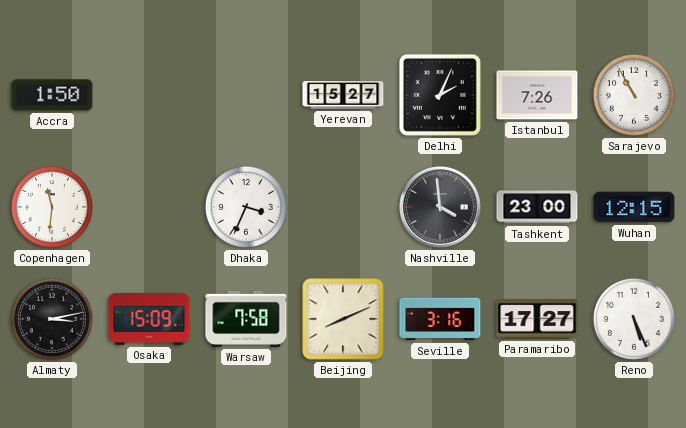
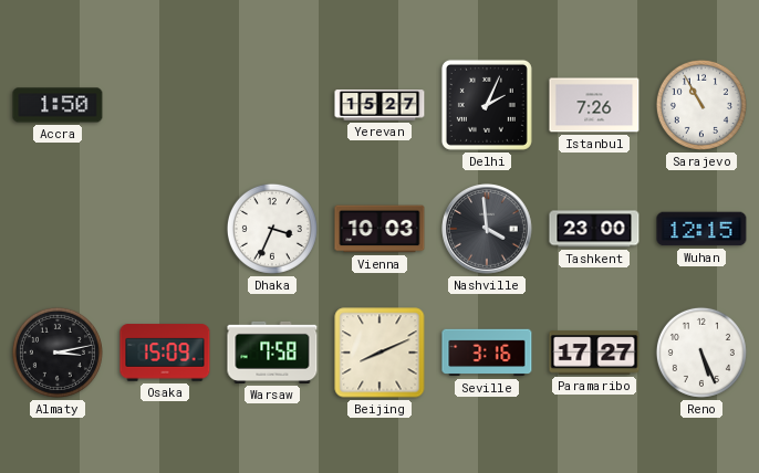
Copenhagen: 11:31 -> none (52, 207)
Vienna: none -> 10:03 (379, 229)
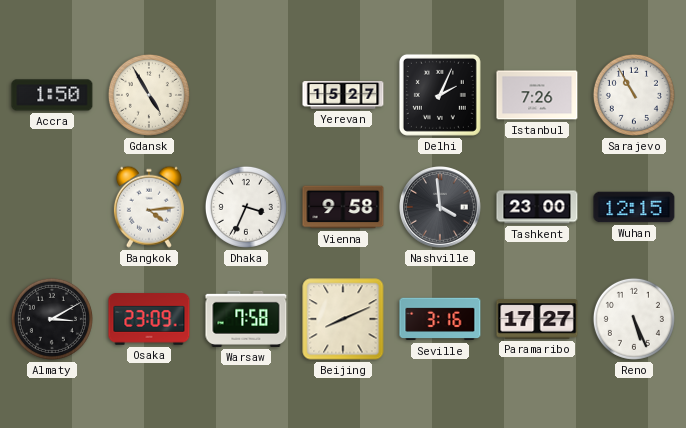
Gdansk: none -> 4:55 (149, 95)
Bangkok: none -> 4:14 (149, 207)
Vienna: 10:03 -> 9:58 (343, 207)
Almaty: 3:13 -> 3:10 (52, 319)
Osaka: 15:09 -> 23:09 (149, 319)
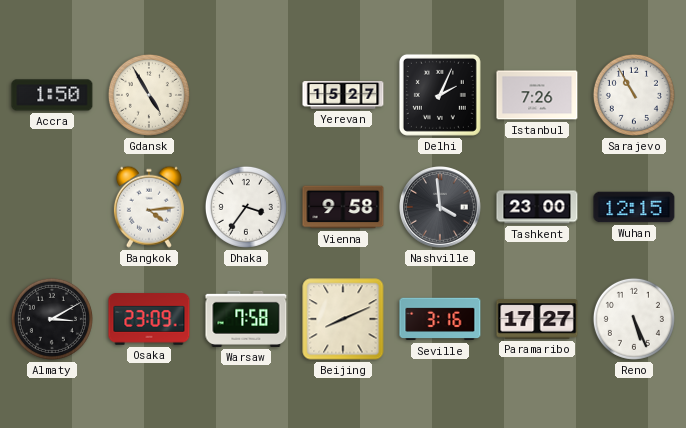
Dhaka: 3:34 -> 3:36 (246, 207)
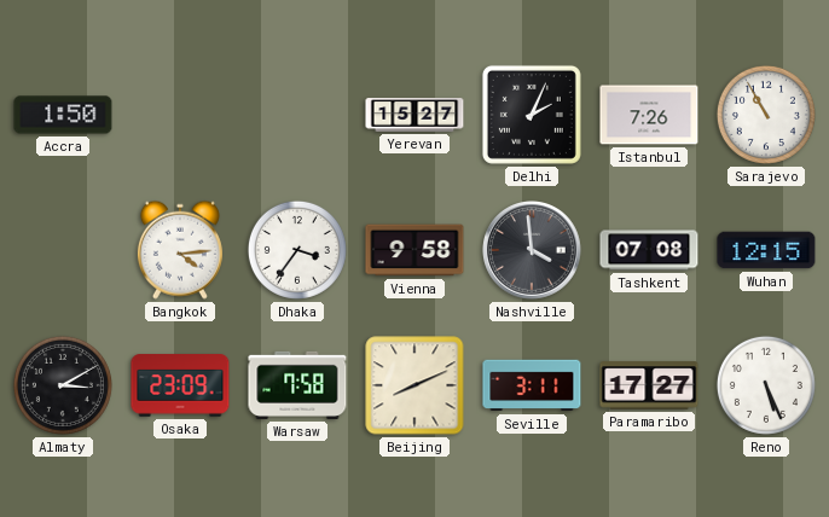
Gdansk: 4:55 -> none (149, 95)
Tashkent: 23:00 -> 07:08 (649, 250)
Seville: 3:16 -> 3:11 (532, 385)
